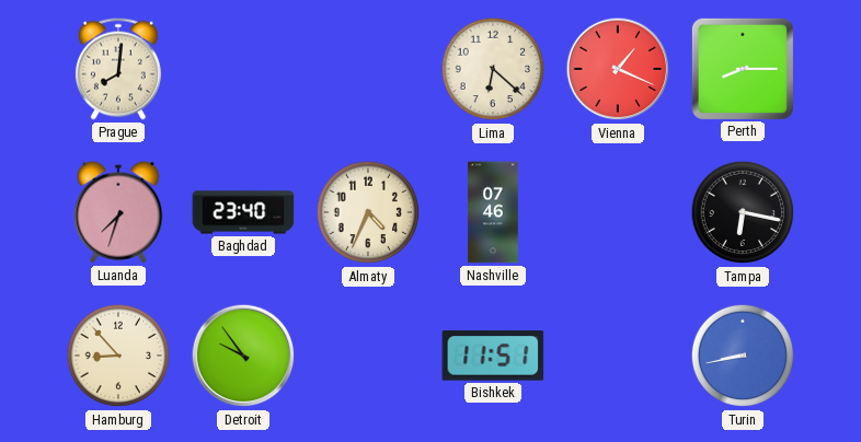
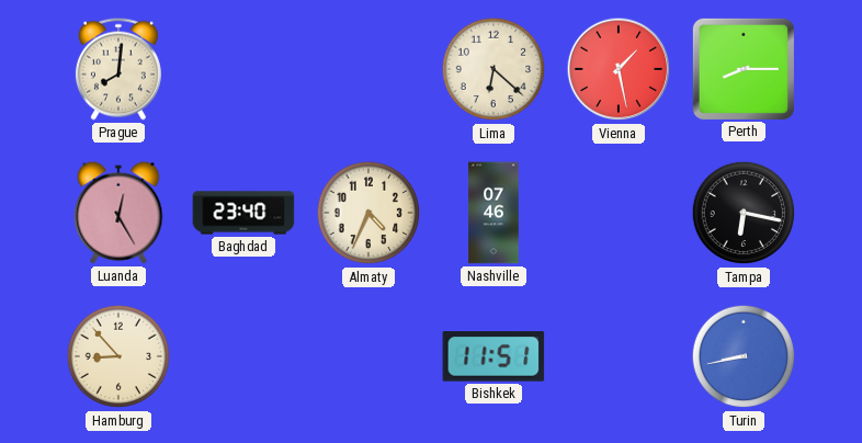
Vienna: 1:19 -> 1:28 (619, 69)
Luanda: 7:33 -> 12:25 (118, 213)
Detroit: 9:54 -> none (243, 356)
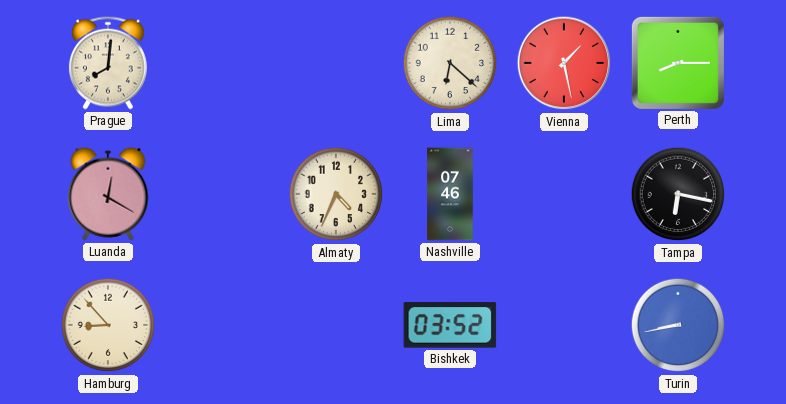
Luanda: 12:25 -> 12:20 (108, 194)
Baghdad: 23:40 -> none (243, 213)
Bishkek: 11:51 -> 03:52 (450, 325)
